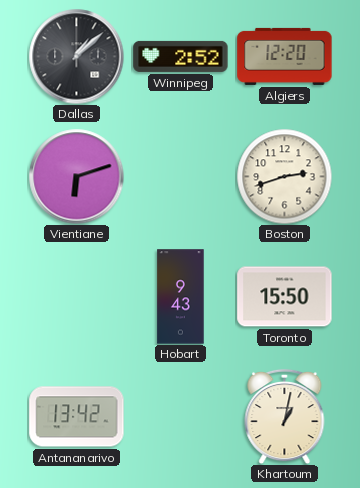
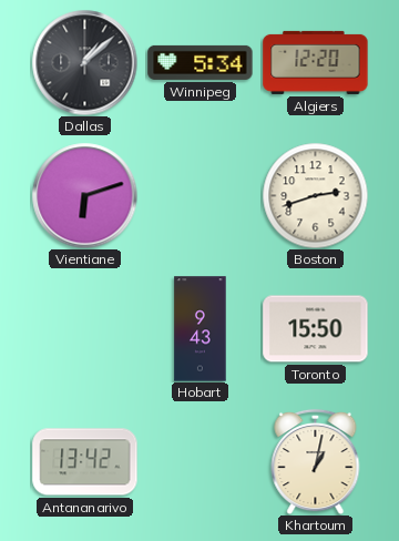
Winnipeg: 2:52 -> 5:34 (201, 62)
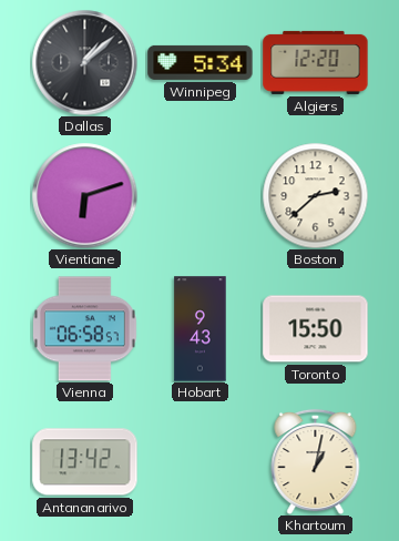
Boston: 2:42 -> 2:38 (315, 195)
Vienna: none -> 06:58 (84, 329)
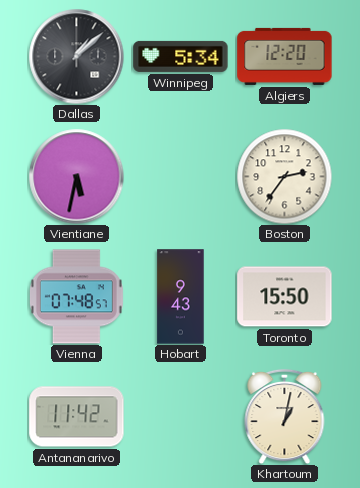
Vientiane: 6:12 -> 5:32 (76, 176)
Boston: 2:38 -> 2:36 (284, 176)
Vienna: 06:58 -> 07:48 (76, 297)
Antananarivo: 13:42 -> 11:42 (77, 417)
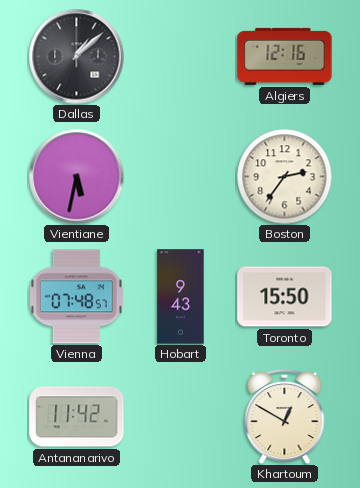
Winnipeg: 5:34 -> none (181, 56)
Algiers: 12:20 -> 12:16 (285, 56)
Khartoum: 1:02 -> 12:50 (285, 416)
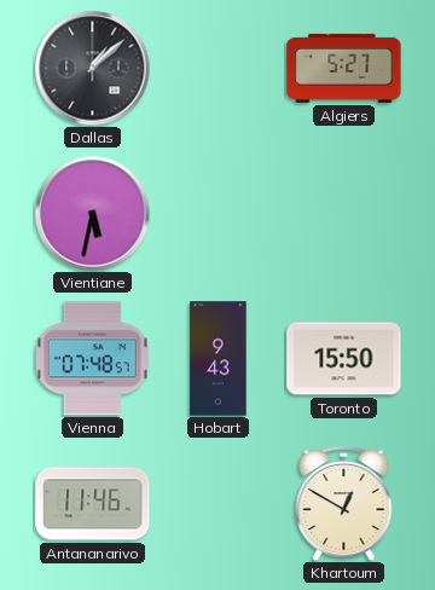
Algiers: 12:16 -> 5:27 (344, 68)
Boston: 2:36 -> none (284, 176)
Antananarivo: 11:42 -> 11:46 (93, 504)
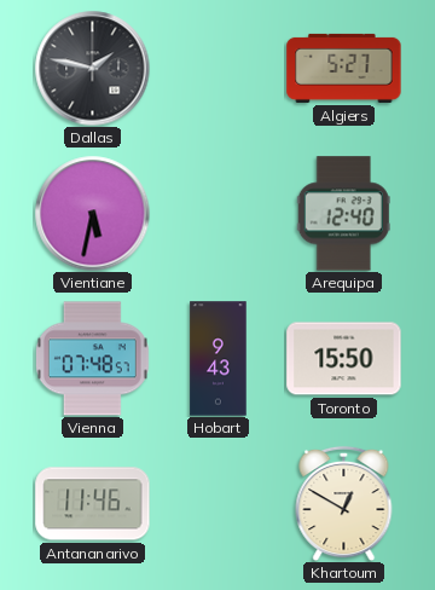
Dallas: 1:08 -> 1:47 (92, 68)
Arequipa: none -> 12:40 (343, 214)
